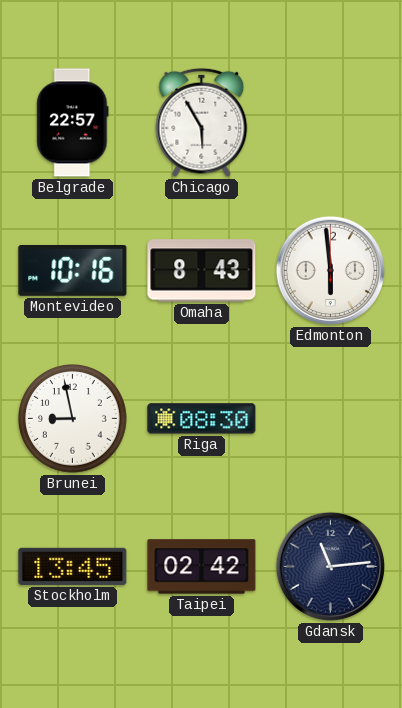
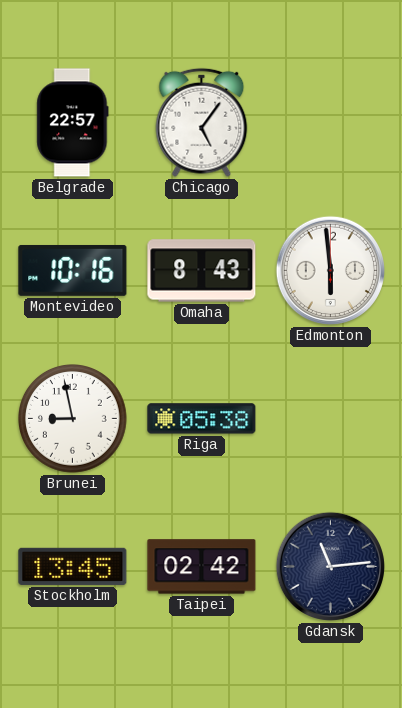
Chicago: 5:55 -> 5:06 (202, 122)
Riga: 08:30 -> 05:38 (202, 419)
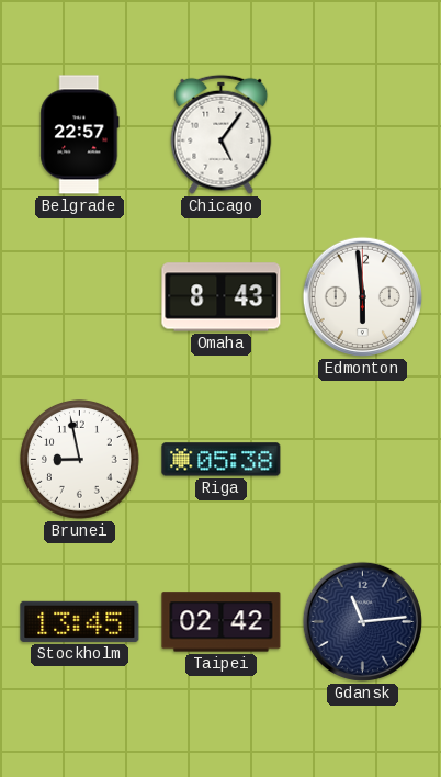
Montevideo: 10:16 -> none (73, 270)
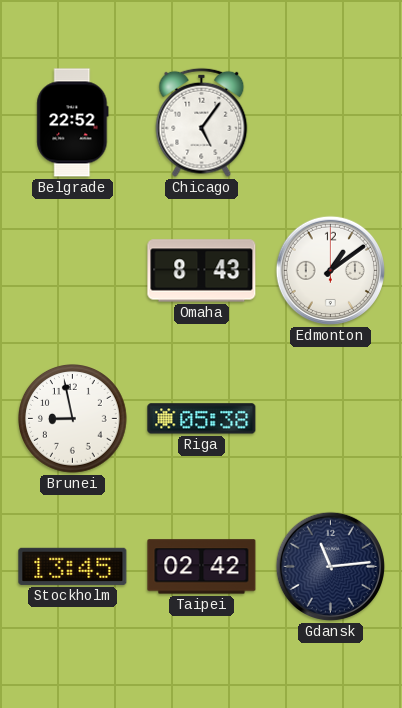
Belgrade: 22:57 -> 22:52 (73, 123)
Edmonton: 5:59 -> 1:09 (330, 270)
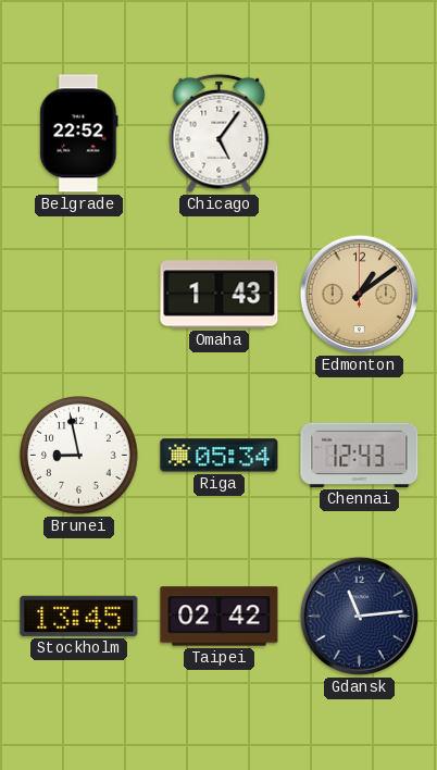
Omaha: 8:43 -> 1:43 (220, 295)
Edmonton dial: white -> champagne (359, 294)
Riga: 05:38 -> 05:34 (220, 456)
Chennai: none -> 12:43 (360, 455)
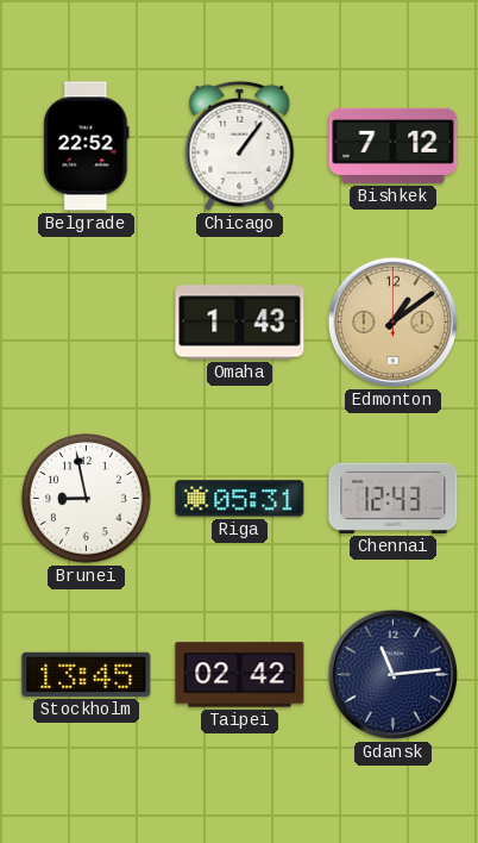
Chicago: 5:06 -> 1:06 (240, 145)
Bishkek: none -> 7:12 (394, 145)
Riga: 05:34 -> 05:31 (240, 499)
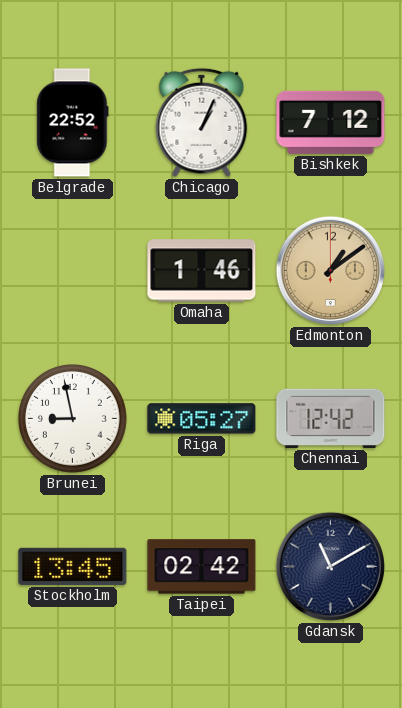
Chicago: 1:06 -> 1:04 (202, 122)
Omaha: 1:43 -> 1:46 (202, 271)
Riga: 05:31 -> 05:27 (202, 419)
Chennai: 12:43 -> 12:42 (331, 418)
Gdansk: 11:14 -> 11:10 (330, 566)
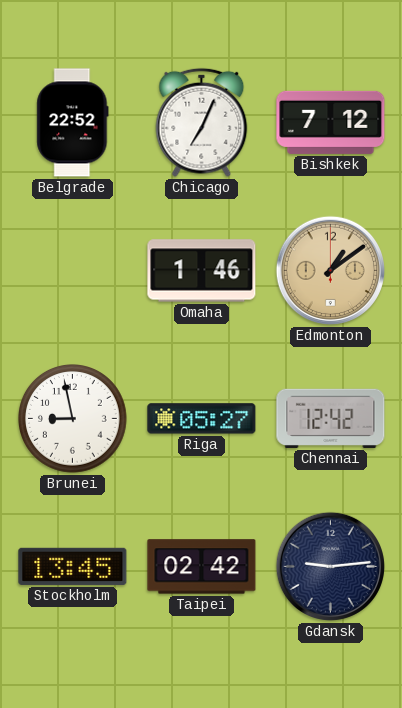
Chicago: 1:04 -> 7:04 (202, 122)
Gdansk: 11:10 -> 9:14 (330, 566)
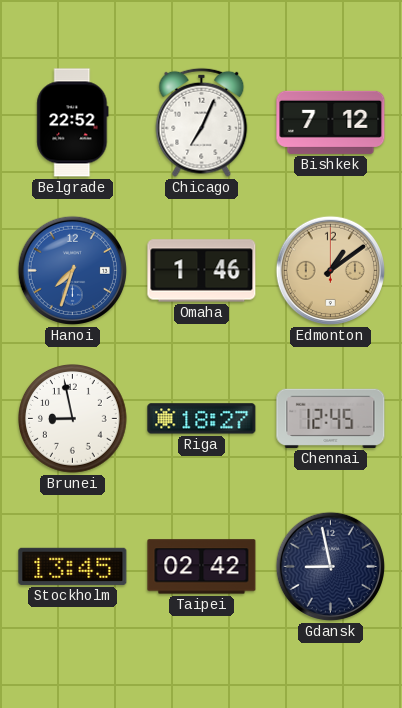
Hanoi: none -> 7:33 (72, 270)
Riga: 05:27 -> 18:27 (202, 419)
Chennai: 12:42 -> 12:45 (331, 418)
Gdansk: 9:14 -> 8:58 (330, 566)
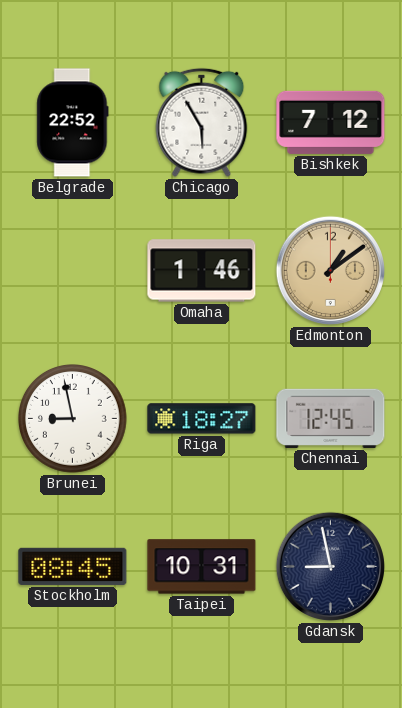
Chicago: 7:04 -> 5:55 (202, 122)
Hanoi: 7:33 -> none (72, 270)
Stockholm: 13:45 -> 08:45 (73, 566)
Taipei: 02:42 -> 10:31 (202, 567)
